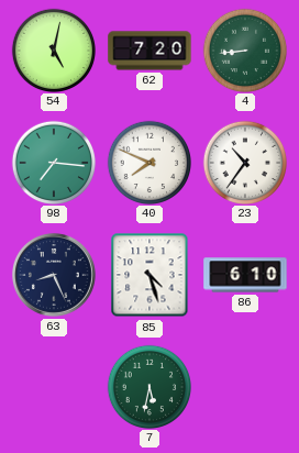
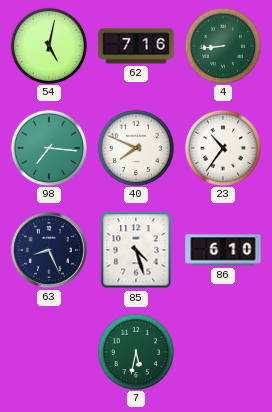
62: 7:20 -> 7:16 (136, 46)
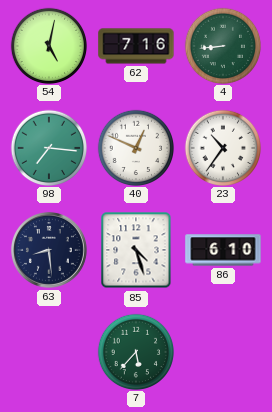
40: 7:49 -> 12:49 (135, 147)
63: 8:26 -> 8:29 (49, 250)
7: 5:32 -> 5:37 (135, 351)
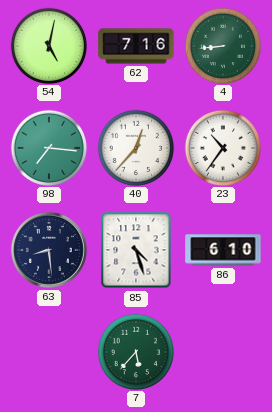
40: 12:49 -> 12:37 (135, 147)
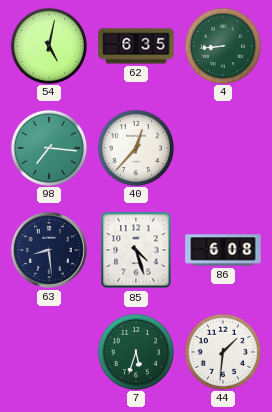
62: 7:16 -> 6:35 (136, 46)
23: 10:36 -> none (222, 147)
86: 6:10 -> 6:08 (223, 250)
7: 5:37 -> 5:33 (135, 351)
44: none -> 1:31 (222, 351)
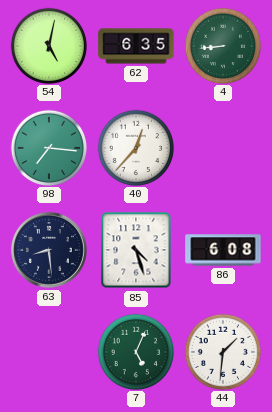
7: 5:33 -> 5:04 (135, 351)
